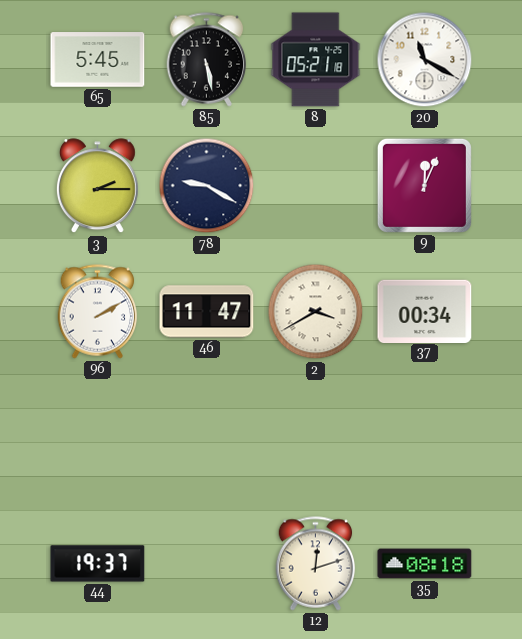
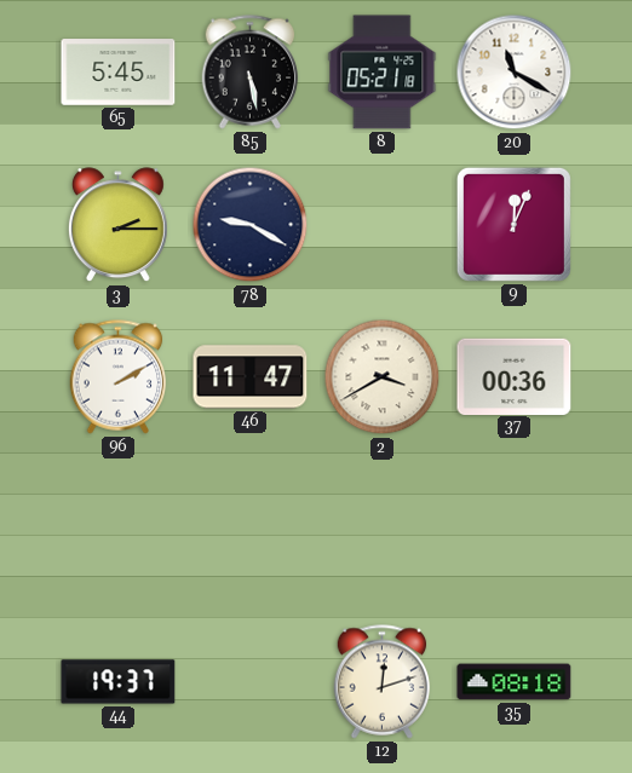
37: 00:34 -> 00:36 (515, 376)
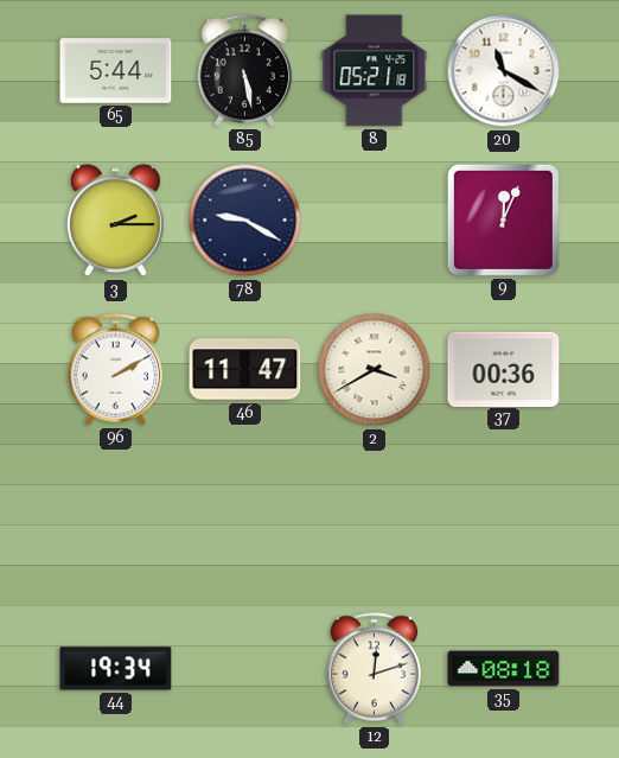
65: 5:45 -> 5:44 (116, 71)
44: 19:37 -> 19:34 (116, 669)
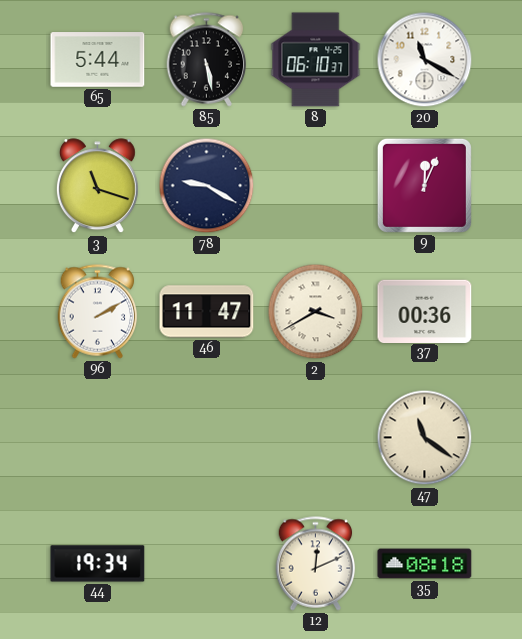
8: 05:21 -> 06:10 (316, 60)
3: 2:15 -> 11:18 (97, 186)
47: none -> 11:21 (425, 438)
12: 12:12 -> 12:11 (316, 564)
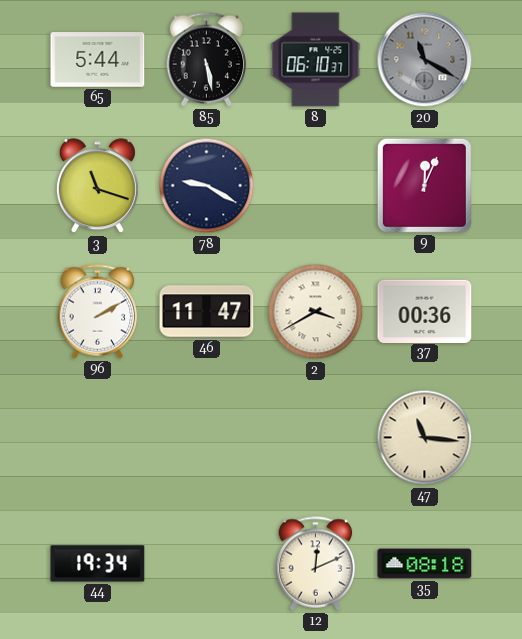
20 dial: white -> grey (425, 60)
47: 11:21 -> 11:16 (425, 438)
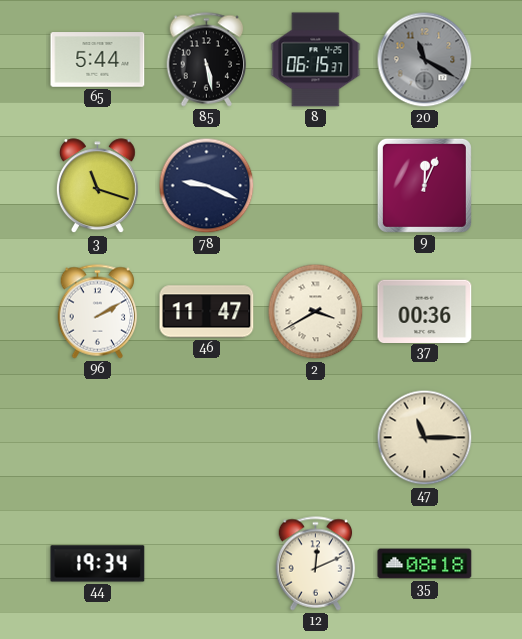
8: 06:10 -> 06:15 (316, 60)
78: 9:20 -> 9:19 (207, 186)
47: 11:16 -> 11:15 (425, 438)
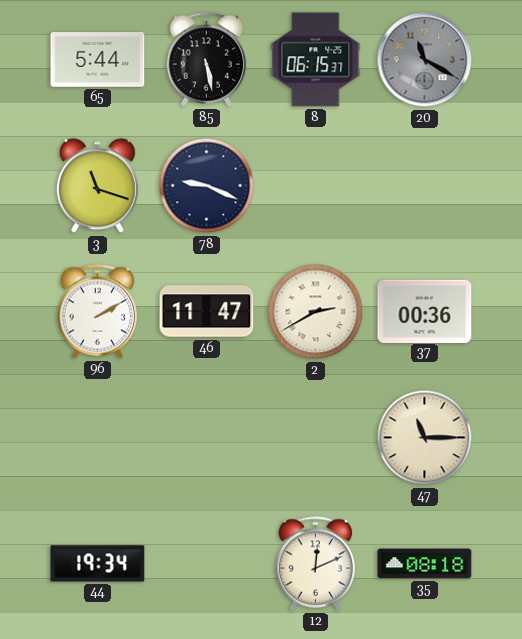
9: 12:04 -> none (424, 185)
2: 3:40 -> 2:40 (316, 312)
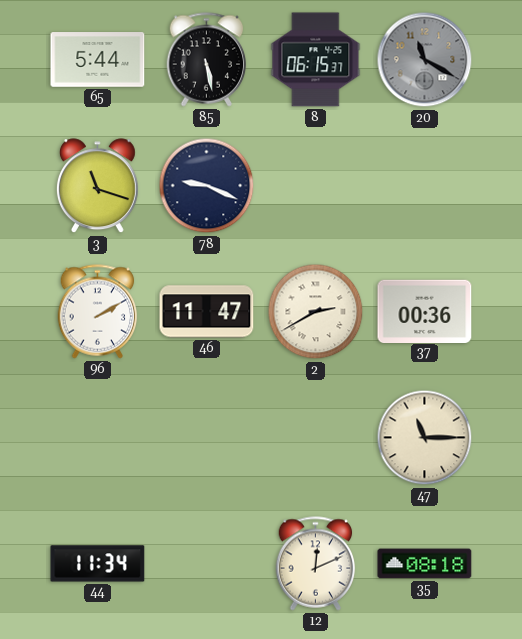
44: 19:34 -> 11:34 (98, 564)
